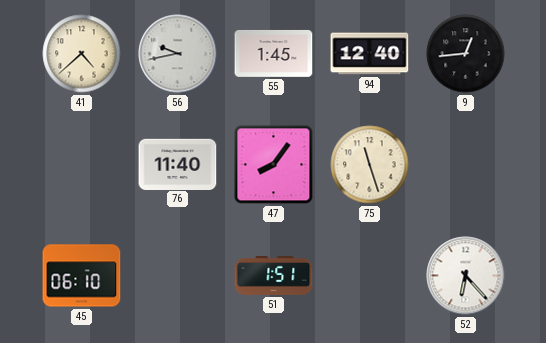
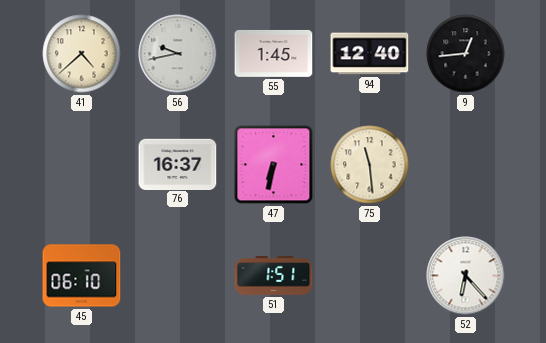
76: 11:40 -> 16:37 (178, 164)
47: 8:06 -> 6:32 (274, 165)
75: 11:27 -> 11:29 (370, 165)
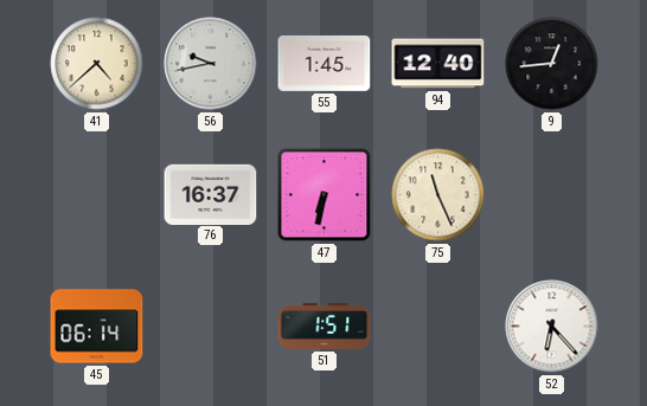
75: 11:29 -> 11:26 (438, 195)
45: 06:10 -> 06:14 (97, 327)
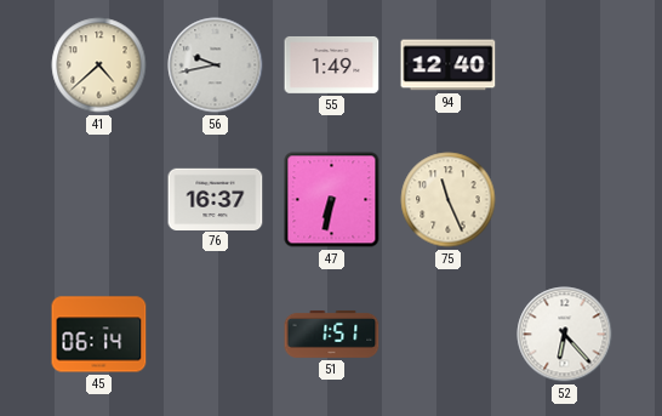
55: 1:45 -> 1:49 (332, 64)
9: 12:44 -> none (552, 64)
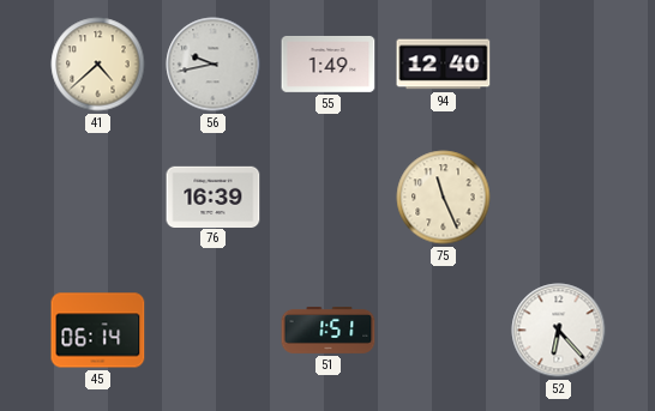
76: 16:37 -> 16:39 (214, 197)
47: 6:32 -> none (332, 200)
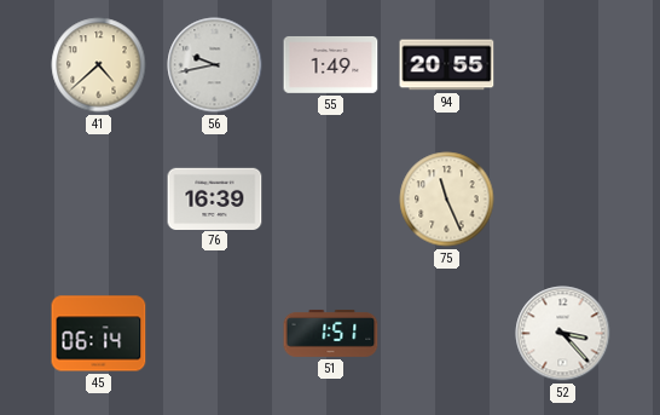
94: 12:40 -> 20:55 (447, 65)
52: 6:23 -> 3:23 (563, 334)
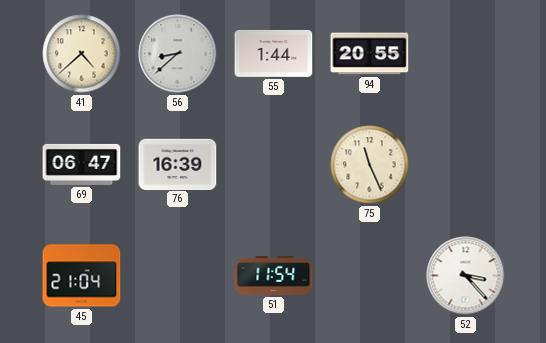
56: 9:43 -> 8:38 (178, 54)
55: 1:49 -> 1:44 (274, 53)
69: none -> 06:47 (82, 164)
45: 06:14 -> 21:04 (82, 276)
51: 1:51 -> 11:54 (274, 275)
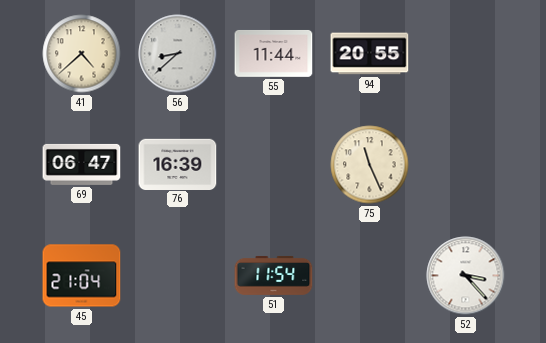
55: 1:44 -> 11:44 (274, 53)
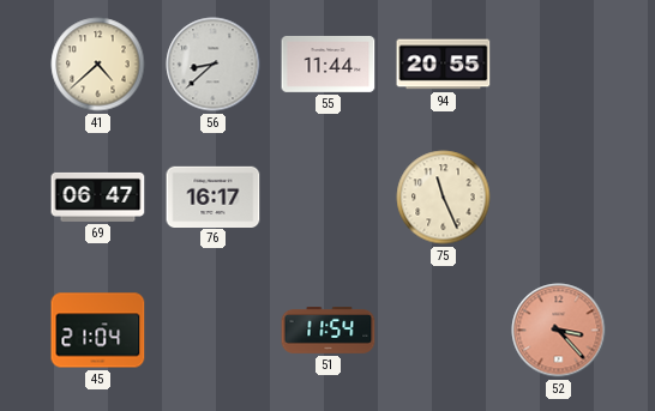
76: 16:39 -> 16:17 (214, 197)
52 dial: white -> salmon (559, 331)
